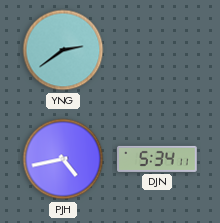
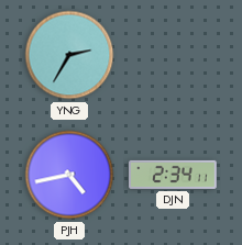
YNG: 2:39 -> 2:35 (69, 55)
DJN: 5:34 -> 2:34 (173, 175)
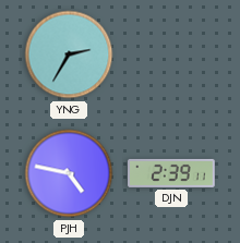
PJH: 4:43 -> 4:47 (69, 173)
DJN: 2:34 -> 2:39 (171, 173)
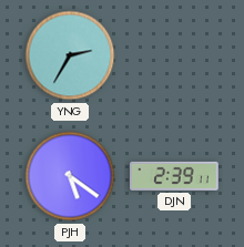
PJH: 4:47 -> 5:21 (70, 176)
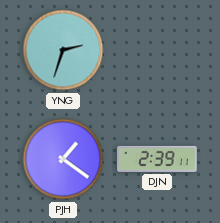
YNG: 2:35 -> 2:33 (63, 50)
PJH: 5:21 -> 1:21 (63, 159)
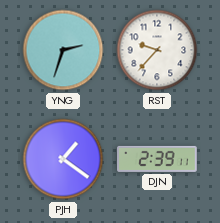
RST: none -> 9:37 (157, 50)
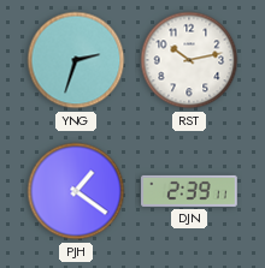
RST: 9:37 -> 10:13 (189, 60)
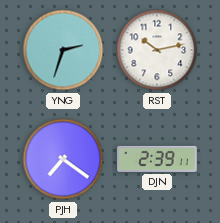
PJH: 1:21 -> 7:21 (63, 159)
